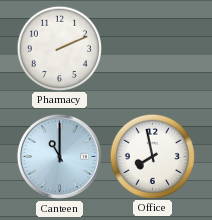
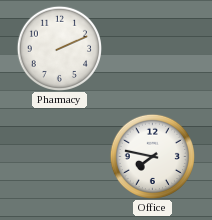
Canteen: 11:00 -> none (59, 156)
Office: 7:58 -> 7:47 (152, 156)
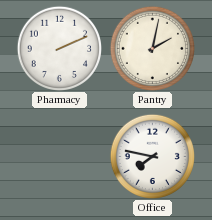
Pantry: none -> 2:02 (152, 48)
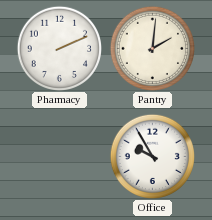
Pantry: 2:02 -> 2:01 (152, 48)
Office: 7:47 -> 9:55 (152, 156)
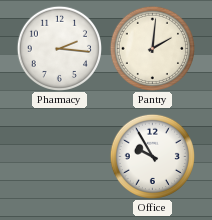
Pharmacy: 2:11 -> 2:16 (59, 48)
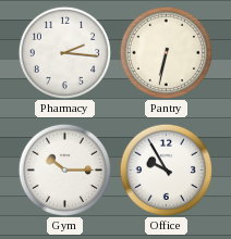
Pantry: 2:01 -> 6:32 (166, 52)
Gym: none -> 10:15 (64, 169)
